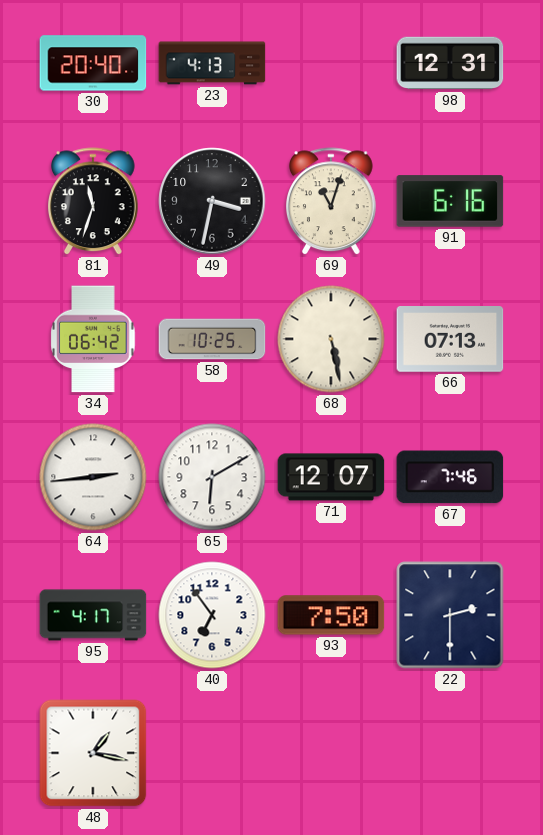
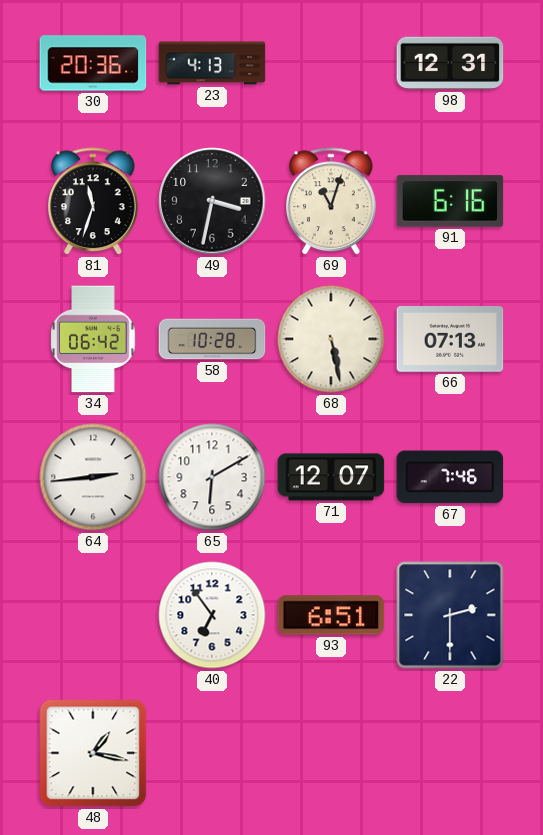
30: 20:40 -> 20:36 (93, 63)
58: 10:25 -> 10:28 (212, 339)
95: 4:17 -> none (93, 615)
93: 7:50 -> 6:51 (331, 615)
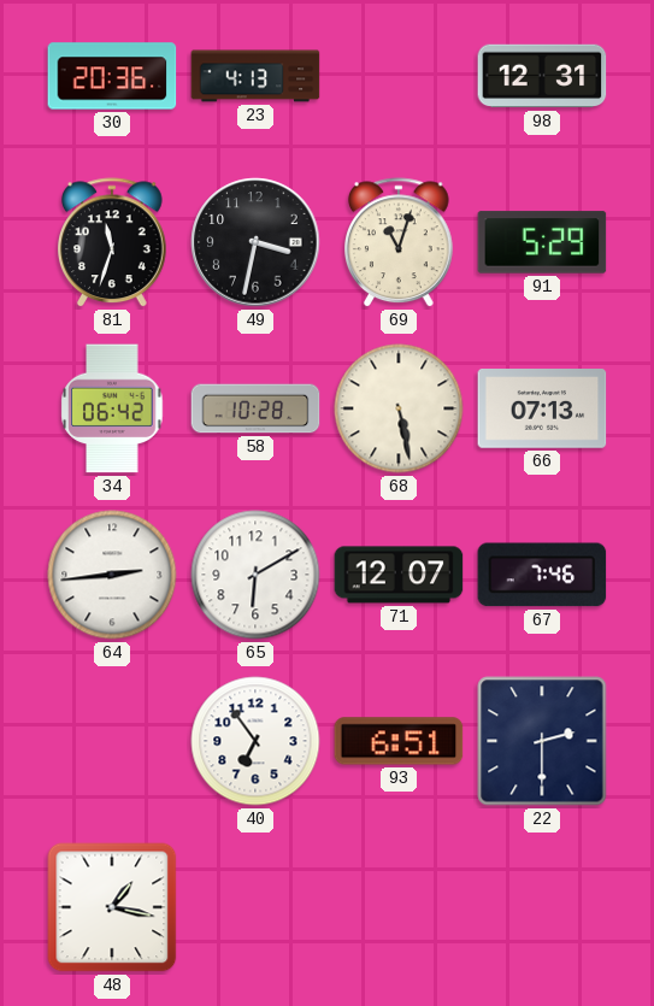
91: 6:16 -> 5:29 (542, 242)
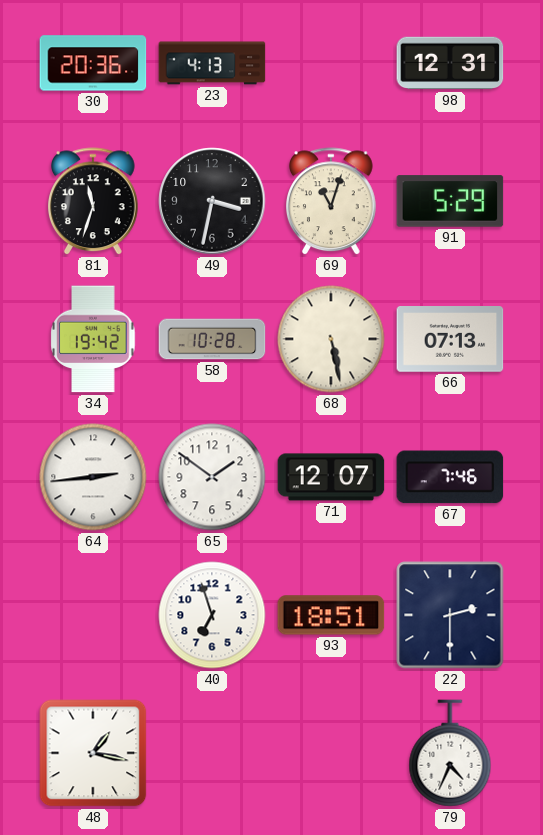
34: 06:42 -> 19:42 (93, 339)
65: 6:10 -> 1:51 (212, 477)
40: 6:54 -> 6:57 (212, 615)
93: 6:51 -> 18:51 (331, 615)
79: none -> 4:34 (450, 753)
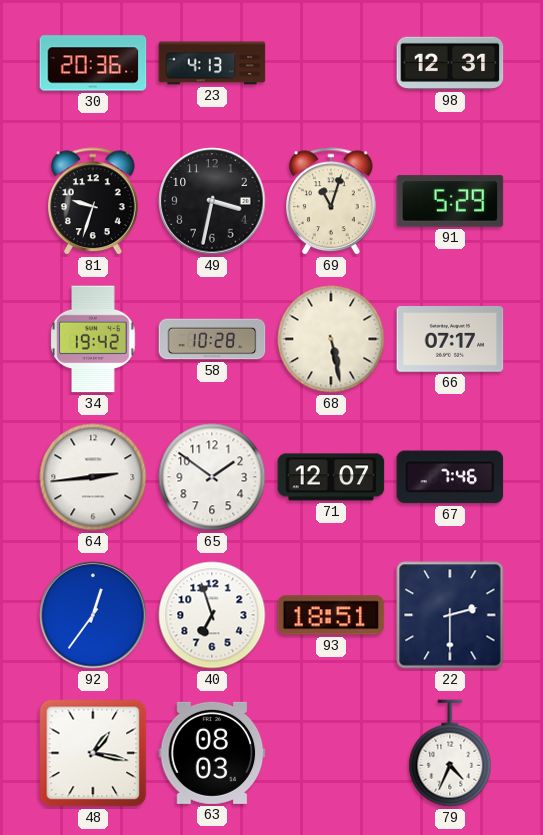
81: 11:33 -> 9:33 (94, 202)
66: 07:13 -> 07:17 (450, 339)
92: none -> 12:36 (93, 615)
63: none -> 08:03 (212, 753)
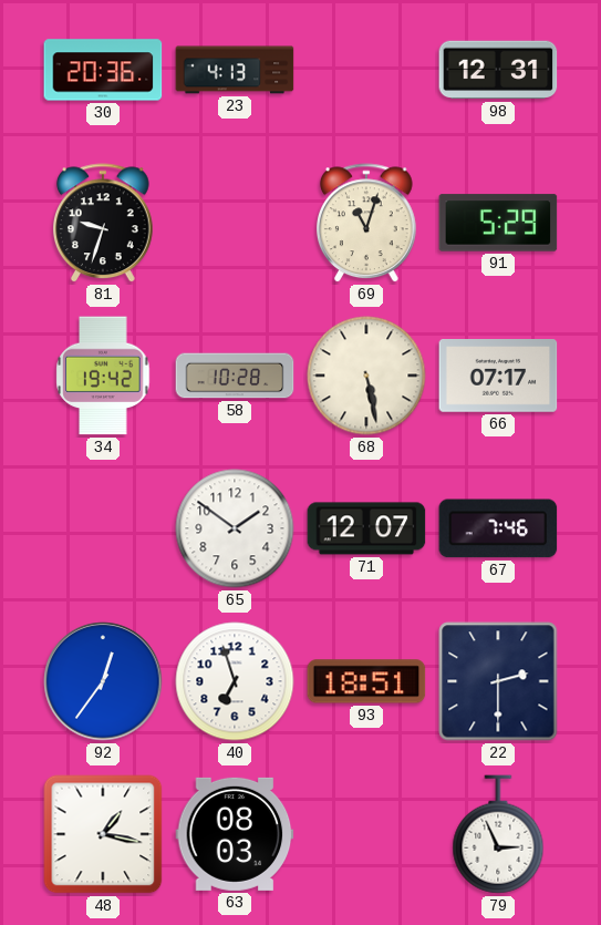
49: 3:32 -> none (212, 201)
64: 2:44 -> none (93, 477)
79: 4:34 -> 2:56 (498, 834)
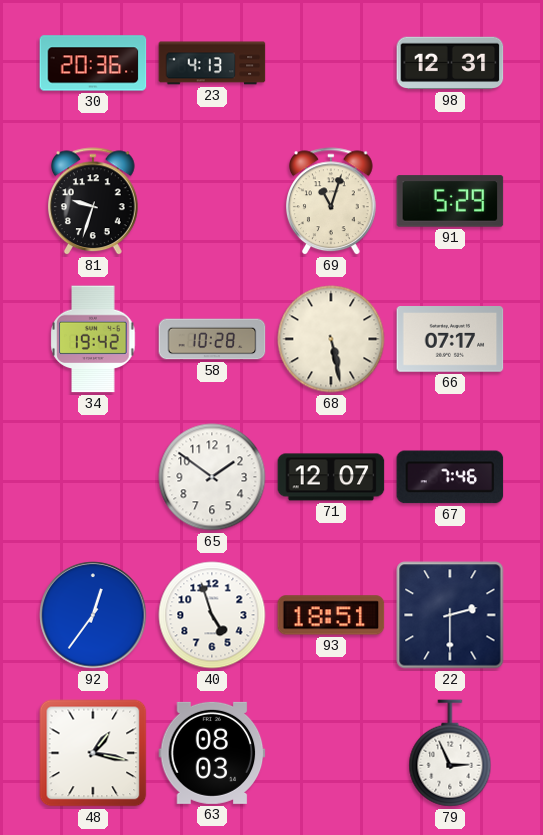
40: 6:57 -> 4:57 (212, 615)
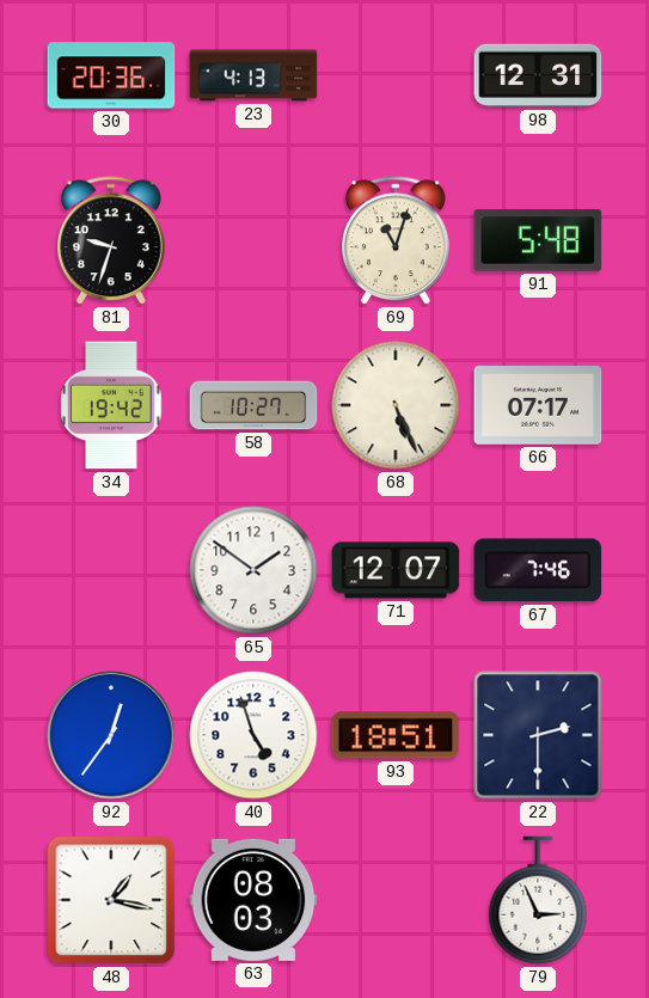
91: 5:29 -> 5:48 (538, 240)
58: 10:28 -> 10:27 (253, 405)
68: 5:28 -> 5:26 (396, 405)
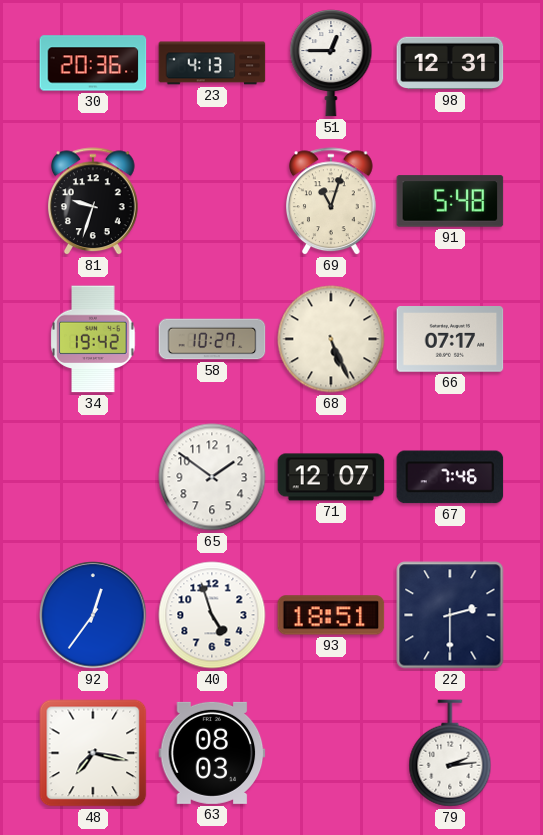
51: none -> 12:45 (331, 63)
48: 1:17 -> 7:17 (93, 753)
79: 2:56 -> 2:14 (450, 753)
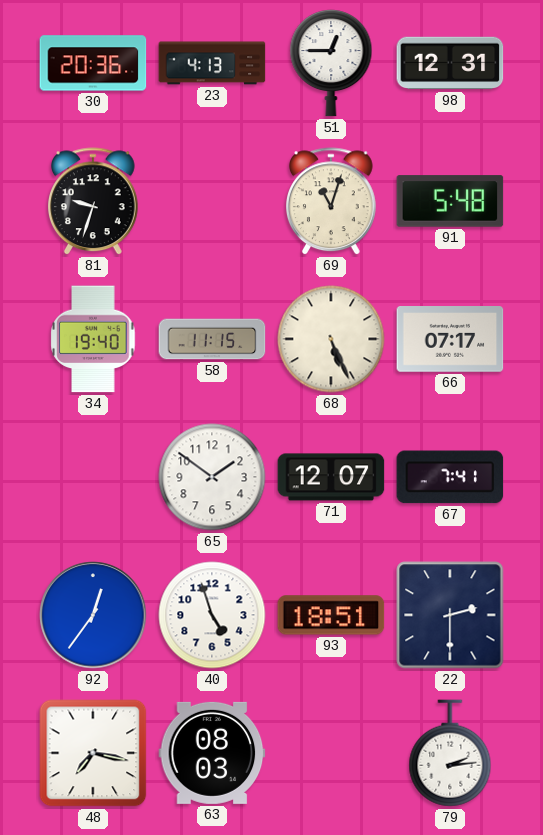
34: 19:42 -> 19:40 (93, 339)
58: 10:27 -> 11:15 (212, 339)
67: 7:46 -> 7:41 (450, 477)
